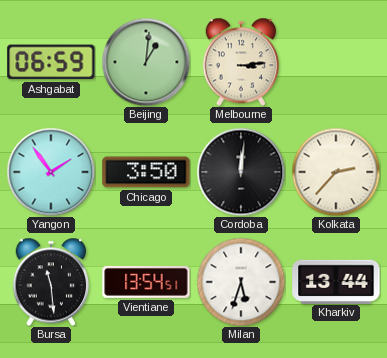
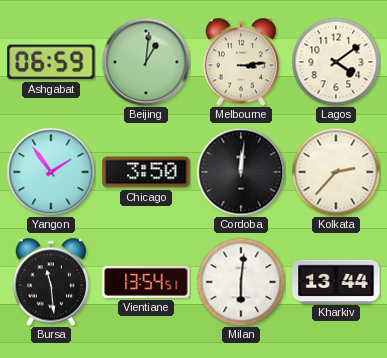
Lagos: none -> 4:09 (336, 62)
Milan: 5:33 -> 6:01 (241, 282)
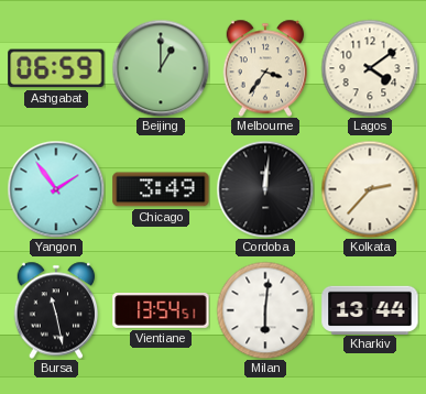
Beijing: 1:01 -> 1:00 (161, 68)
Melbourne: 3:14 -> 3:36 (265, 68)
Chicago: 3:50 -> 3:49 (161, 189)
Bursa: 11:29 -> 11:28 (56, 310)
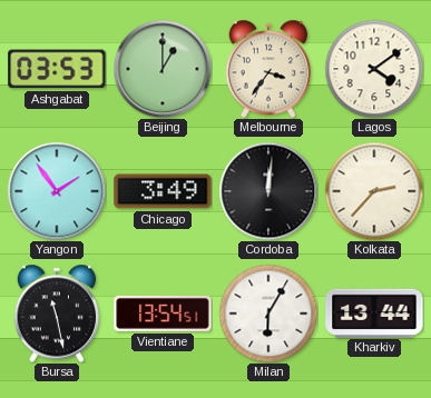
Ashgabat: 06:59 -> 03:53 (57, 69)
Milan: 6:01 -> 6:05 (268, 314)
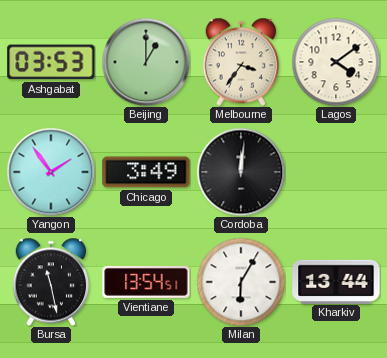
Kolkata: 2:37 -> none (374, 191)
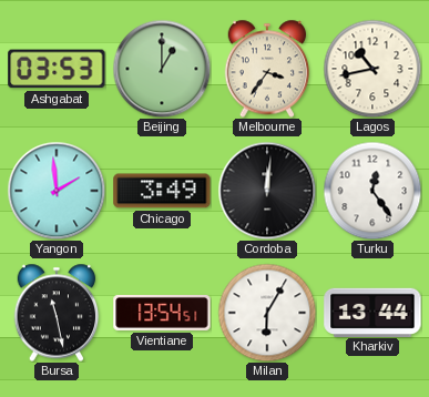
Lagos: 4:09 -> 10:43 (372, 69)
Yangon: 1:54 -> 1:59 (57, 191)
Turku: none -> 12:24 (372, 191)
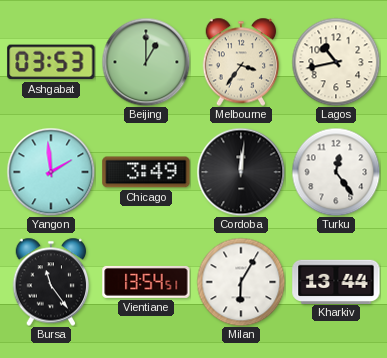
Bursa: 11:28 -> 11:24 (51, 282)
